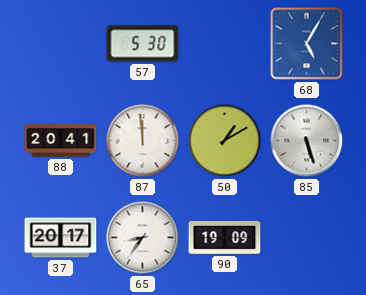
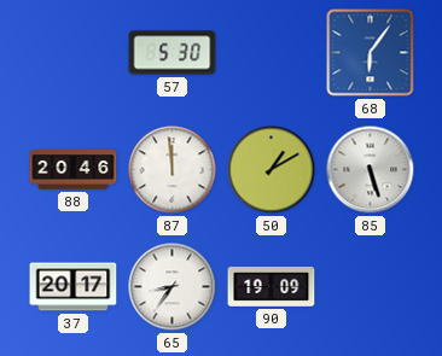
68: 5:05 -> 6:06 (371, 53)
88: 20:41 -> 20:46 (74, 170)
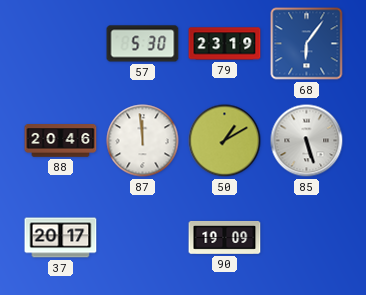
79: none -> 23:19 (225, 44)
65: 8:36 -> none (173, 287)
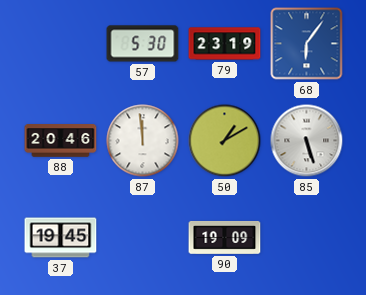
37: 20:17 -> 19:45 (61, 238)
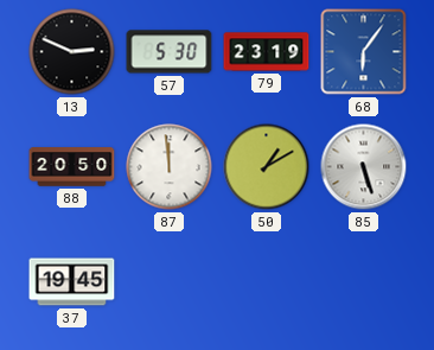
13: none -> 2:49 (72, 52)
88: 20:46 -> 20:50 (72, 167)
90: 19:09 -> none (225, 237)
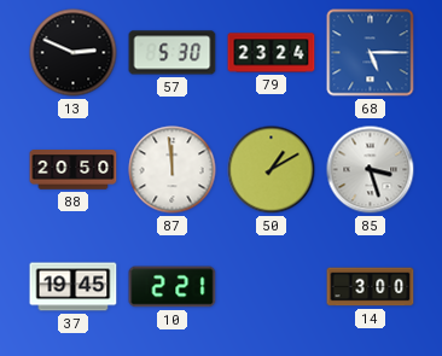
79: 23:19 -> 23:24 (272, 53)
68: 6:06 -> 5:15 (371, 53)
85: 5:27 -> 3:27 (371, 170)
10: none -> 2:21 (173, 287)
14: none -> 3:00 (371, 287)
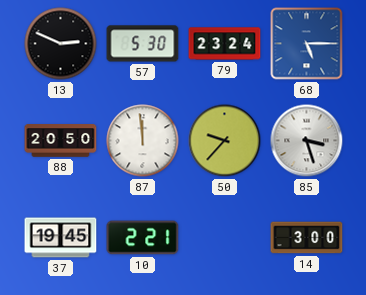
50: 1:10 -> 9:37 (225, 141)
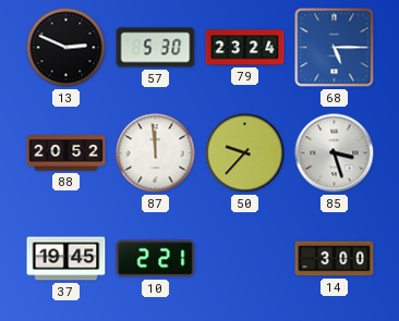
88: 20:50 -> 20:52 (66, 153)
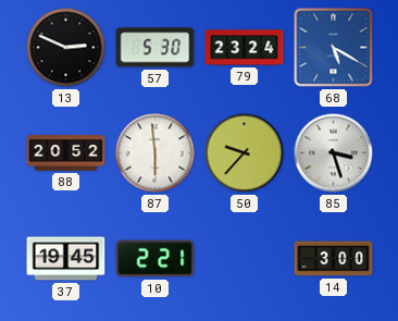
68: 5:15 -> 5:20 (334, 48)
87: 11:59 -> 5:59 (156, 153)
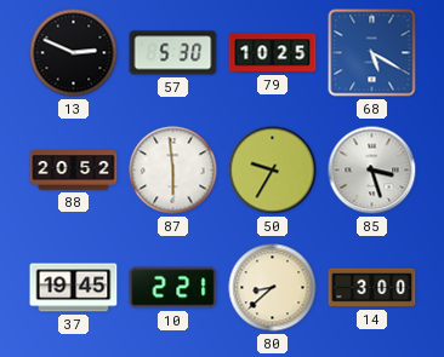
79: 23:24 -> 10:25 (273, 53)
50: 9:37 -> 9:35 (273, 171)
80: none -> 8:38 (273, 288)
